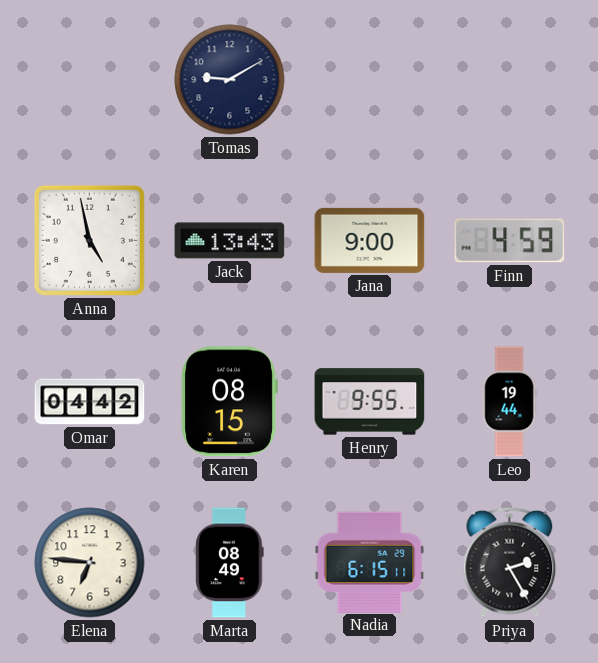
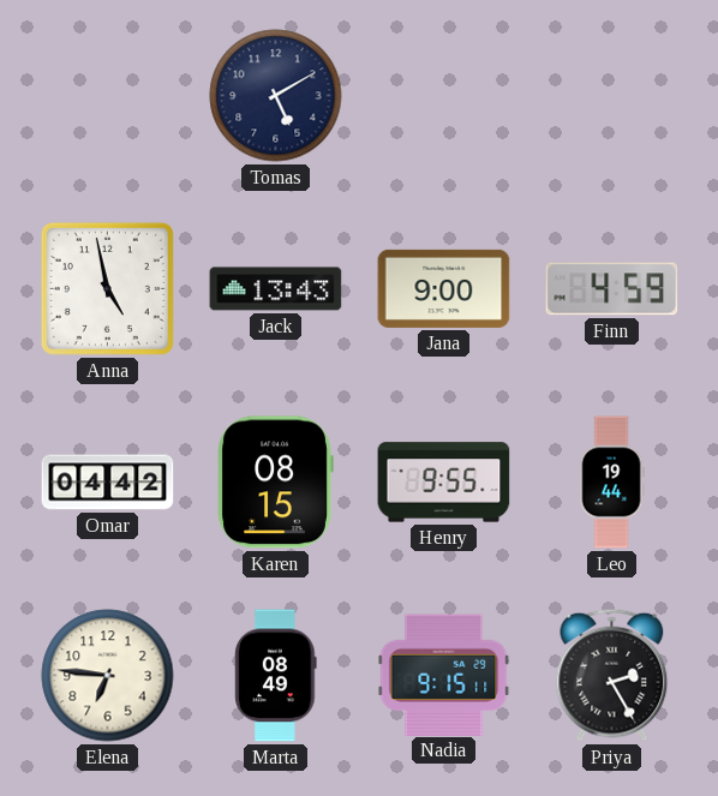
Tomas: 9:10 -> 5:10 (276, 96)
Nadia: 6:15 -> 9:15 (444, 675)
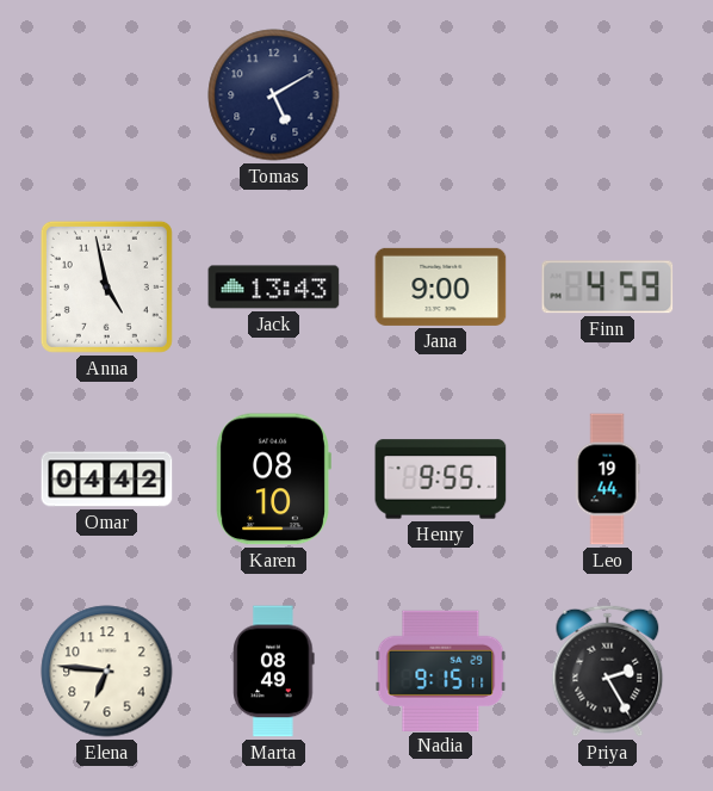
Karen: 08:15 -> 08:10 (273, 480)
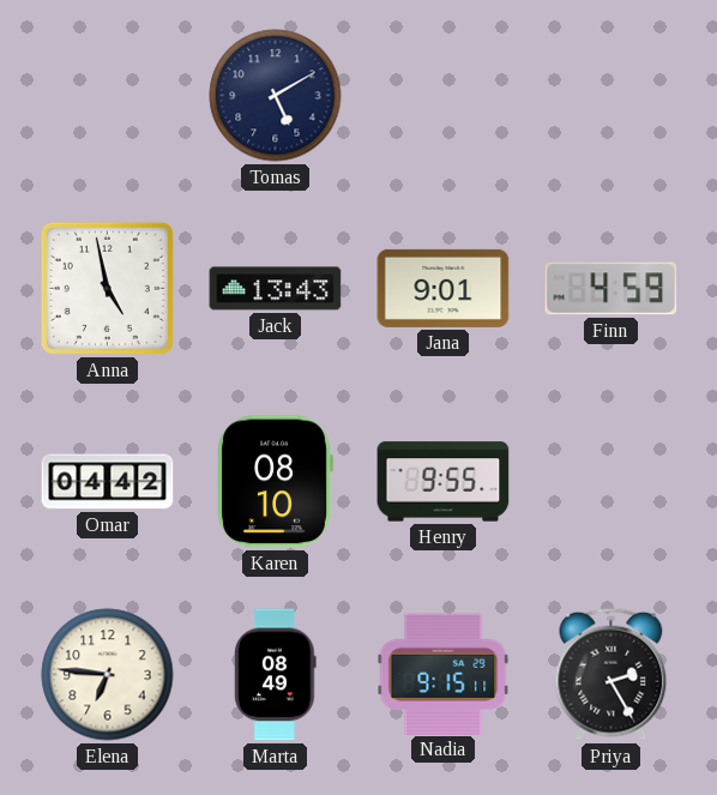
Jana: 9:00 -> 9:01 (444, 288)
Leo: 19:44 -> none (607, 480)
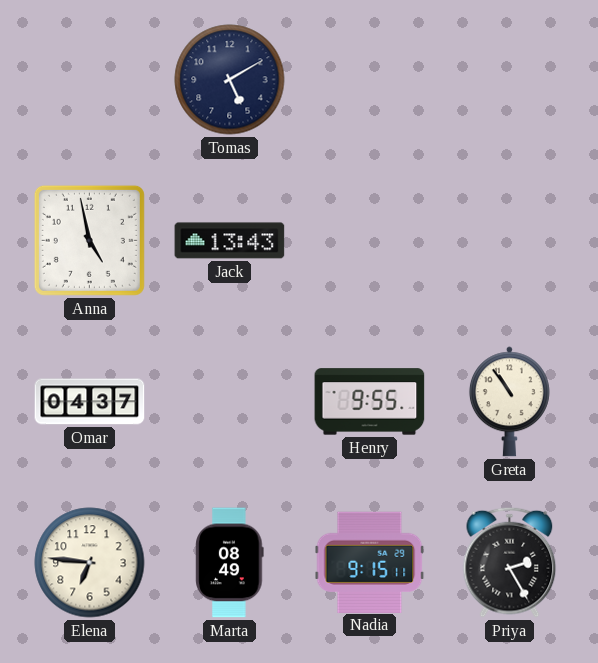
Jana: 9:01 -> none (444, 288)
Finn: 4:59 -> none (611, 289)
Omar: 04:42 -> 04:37 (90, 402)
Karen: 08:10 -> none (275, 482)
Greta: none -> 10:54 (509, 402)
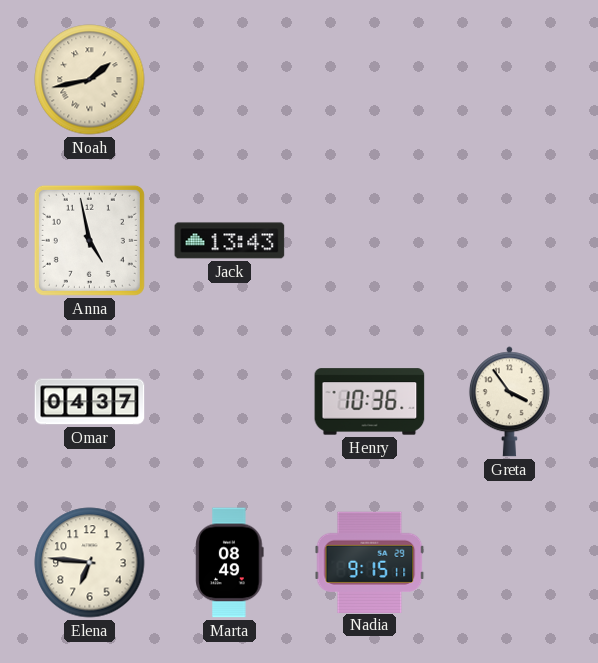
Noah: none -> 1:43 (90, 80)
Tomas: 5:10 -> none (230, 80)
Henry: 9:55 -> 10:36 (370, 402)
Greta: 10:54 -> 3:54 (509, 402)
Priya: 2:25 -> none (510, 562)
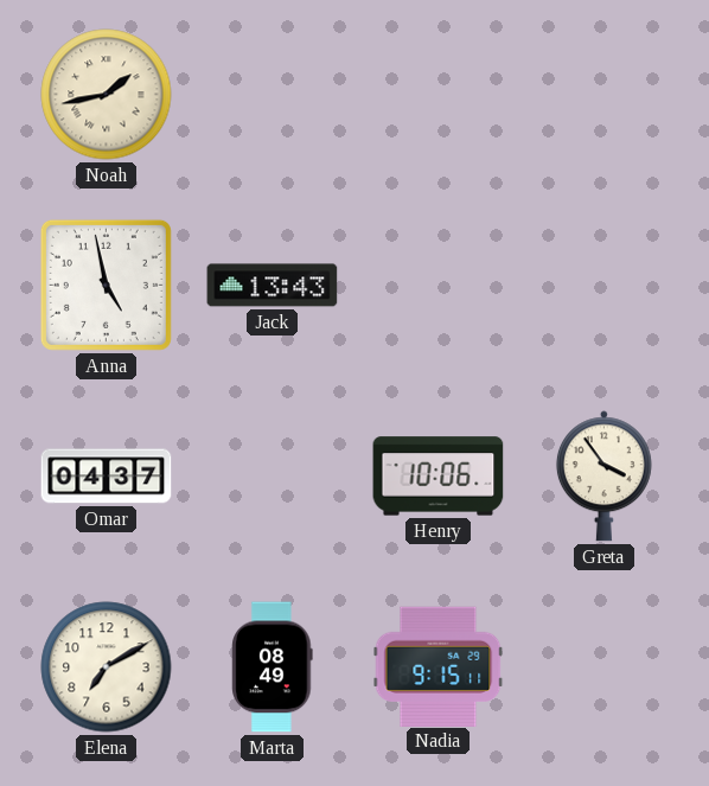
Henry: 10:36 -> 10:06 (439, 477)
Elena: 6:46 -> 7:10 (107, 667)
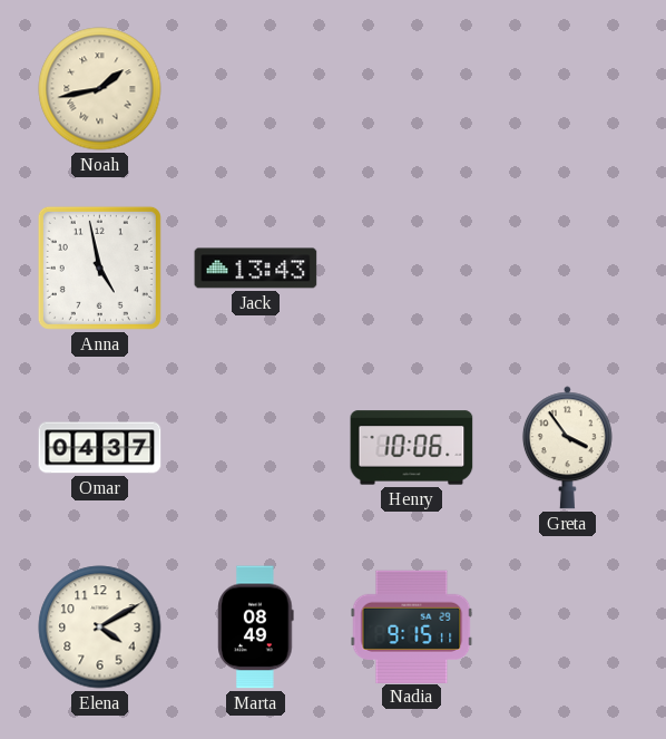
Elena: 7:10 -> 4:10 (100, 628)
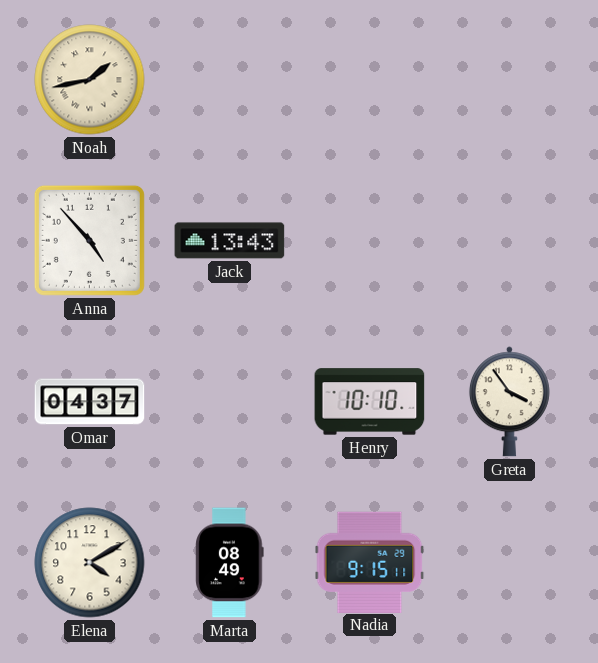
Anna: 4:58 -> 4:53 (89, 240)
Henry: 10:06 -> 10:10 (370, 402)
